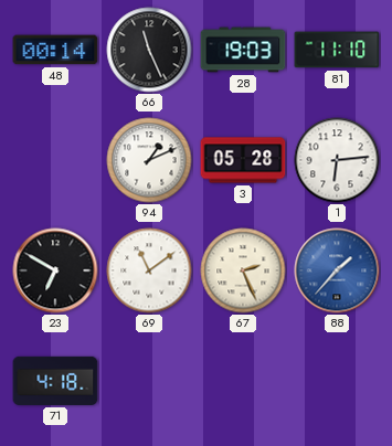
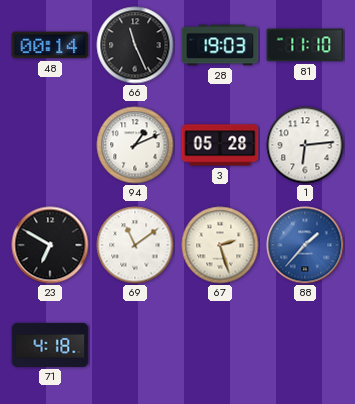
67: 2:26 -> 2:27 (220, 245)
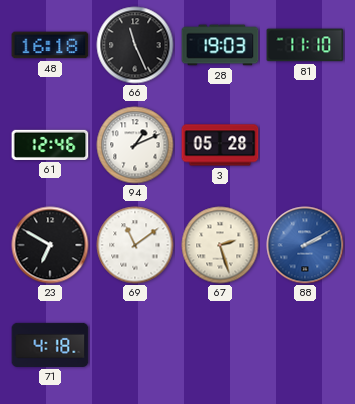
48: 00:14 -> 16:18 (50, 45)
61: none -> 12:46 (50, 145)
1: 6:14 -> none (305, 145)
88: 1:37 -> 2:10 (305, 245)
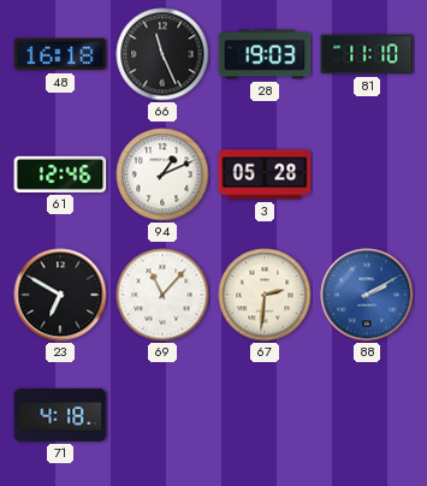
69: 11:09 -> 11:07 (162, 295)
67: 2:27 -> 2:31 (265, 295)
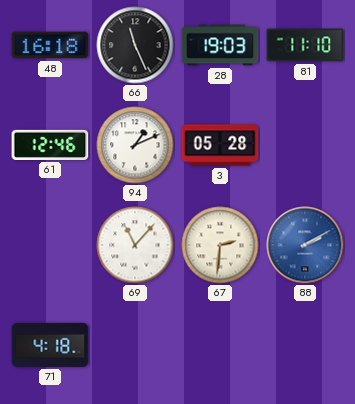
23: 6:50 -> none (60, 295)
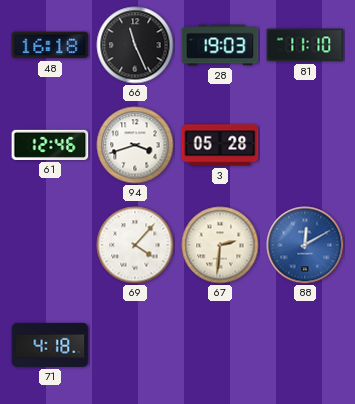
94: 1:11 -> 3:42 (135, 145)
69: 11:07 -> 4:07 (135, 245)
88: 2:10 -> 12:10 (305, 245)
